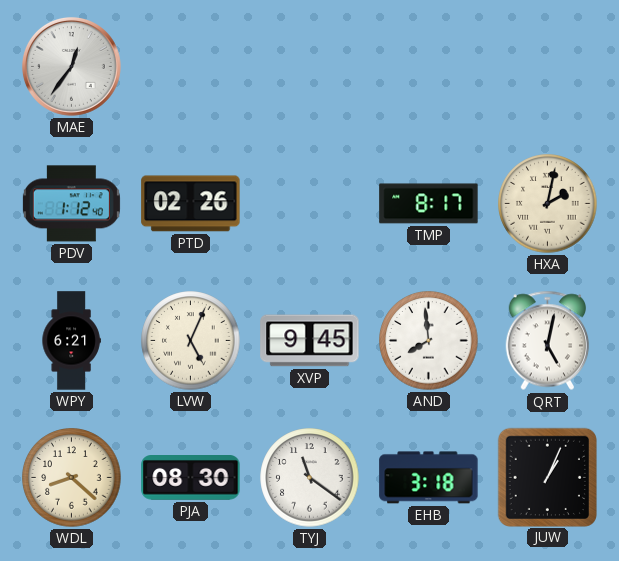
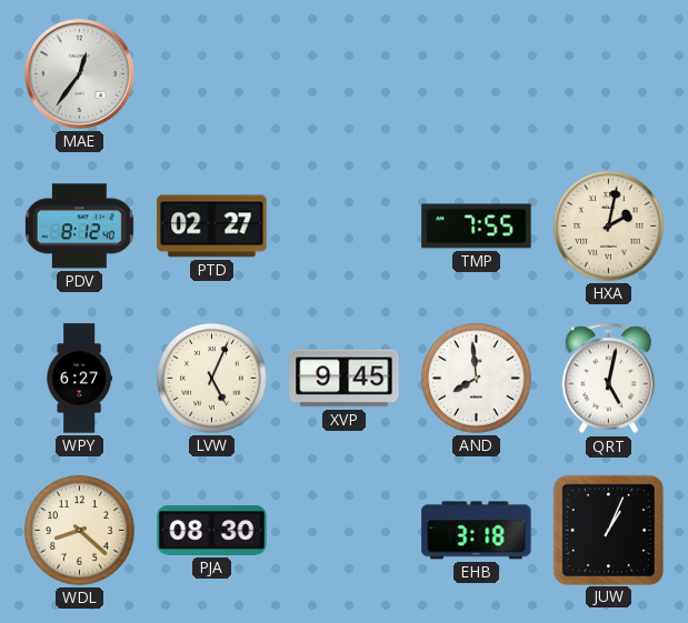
PDV: 1:12 -> 8:12 (79, 227)
PTD: 02:26 -> 02:27 (212, 227)
TMP: 8:17 -> 7:55 (477, 227)
WPY: 6:21 -> 6:27 (79, 379)
TYJ: 11:21 -> none (310, 478)
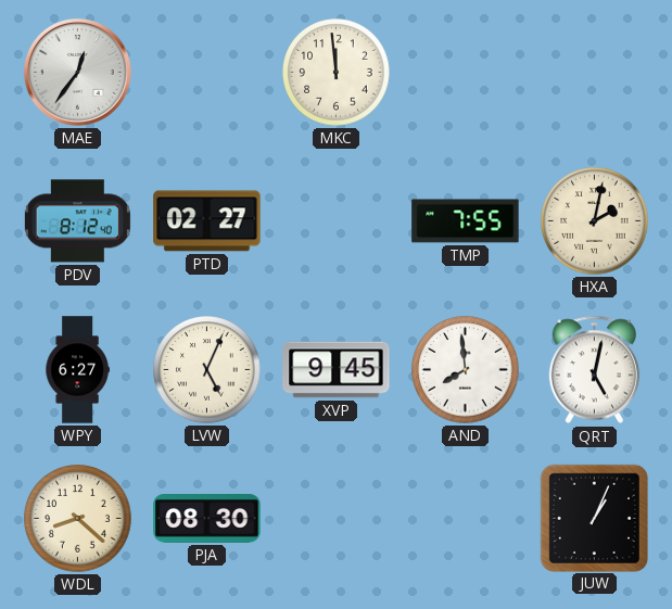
MKC: none -> 11:59 (337, 73)
EHB: 3:18 -> none (477, 531)
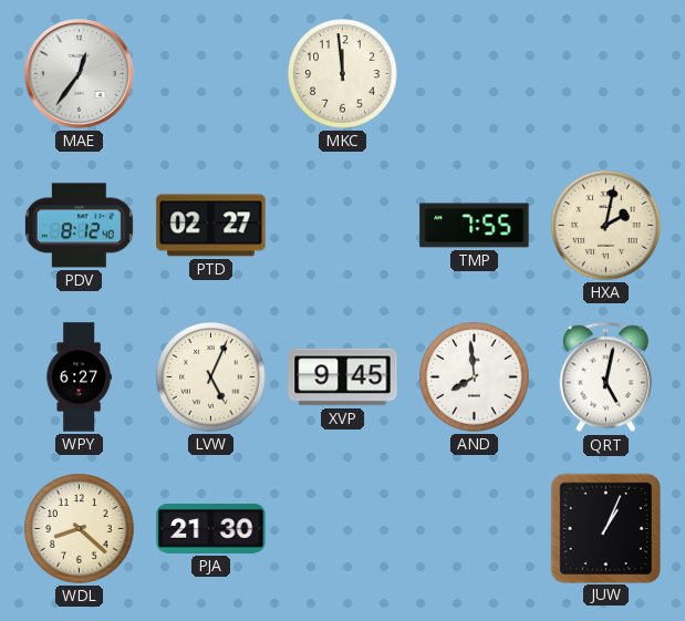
PJA: 08:30 -> 21:30 (211, 529)
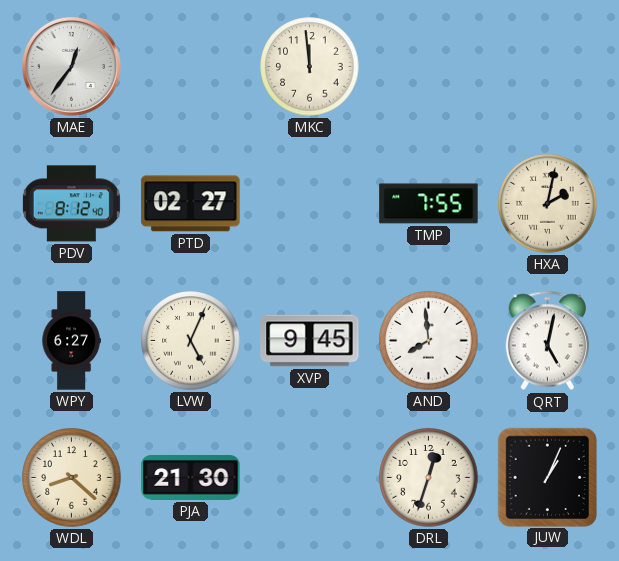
DRL: none -> 12:33 (429, 478)
